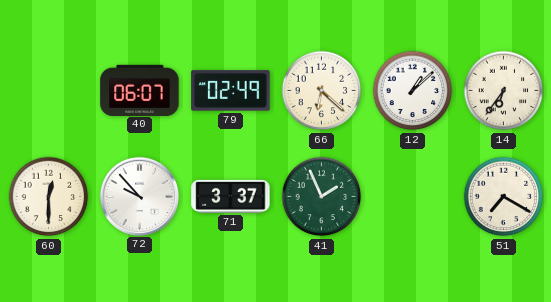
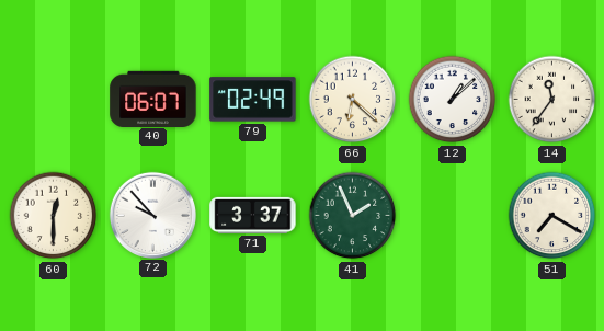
14: 6:36 -> 11:36 (552, 100)
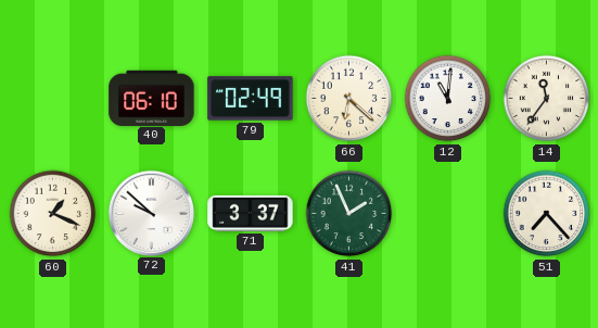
40: 06:07 -> 06:10 (152, 98)
12: 1:08 -> 11:01 (448, 99)
60: 12:30 -> 1:19 (53, 214)
72: 9:53 -> 9:52 (151, 213)
51: 7:20 -> 7:23 (547, 214)
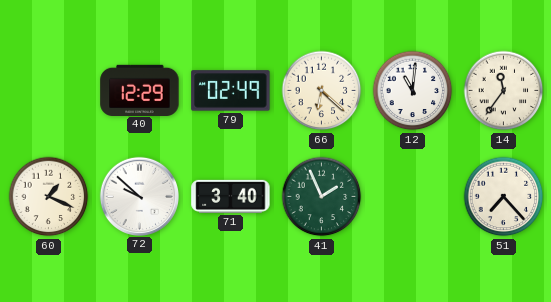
40: 06:10 -> 12:29 (140, 90)
71: 3:37 -> 3:40 (231, 196)
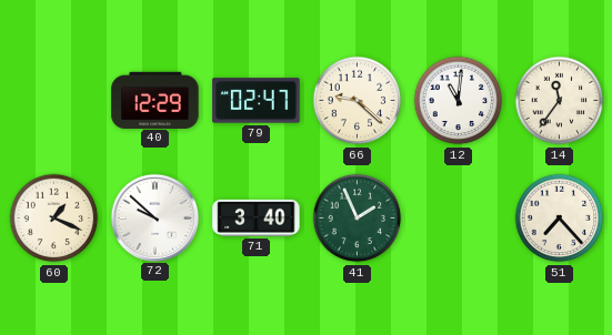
79: 02:49 -> 02:47 (257, 101)
66: 6:22 -> 9:22 (358, 101)
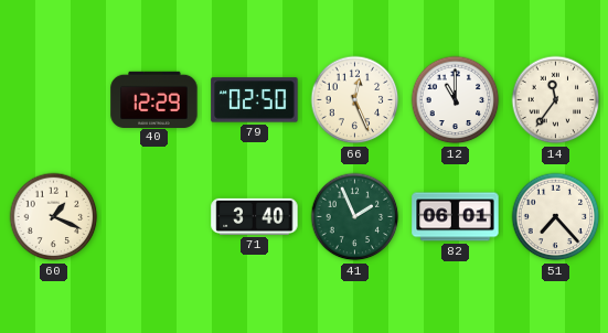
79: 02:47 -> 02:50 (255, 100)
66: 9:22 -> 12:26 (355, 100)
12: 11:01 -> 11:00 (456, 100)
72: 9:52 -> none (154, 217)
82: none -> 06:01 (456, 217)
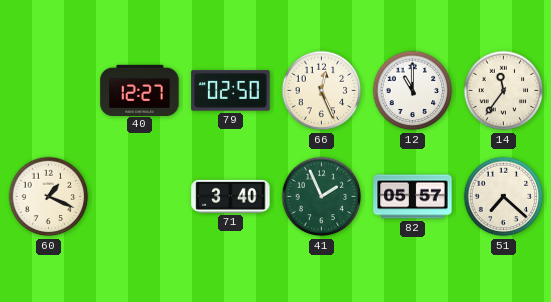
40: 12:29 -> 12:27 (140, 90)
82: 06:01 -> 05:57 (413, 197)
51: 7:23 -> 7:22 (504, 197)
